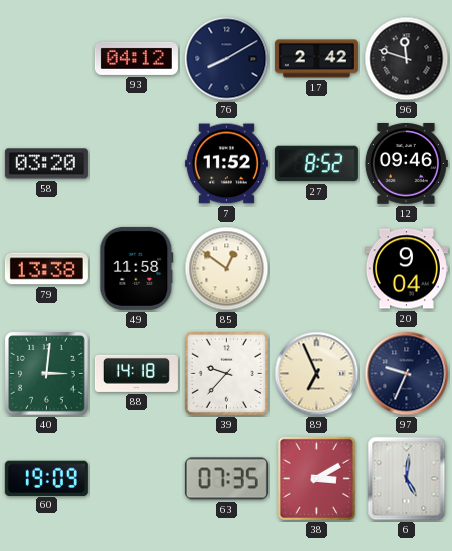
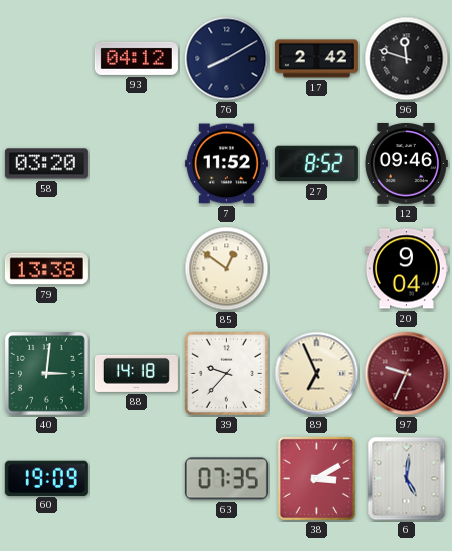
49: 11:58 -> none (137, 268)
97 dial: navy -> burgundy (407, 374)
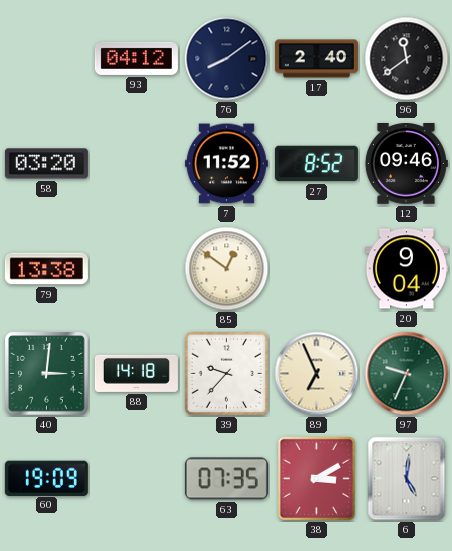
76: 8:10 -> 8:09 (227, 59)
17: 2:42 -> 2:40 (316, 59)
96: 11:48 -> 11:39 (407, 59)
97 dial: burgundy -> green (407, 374)
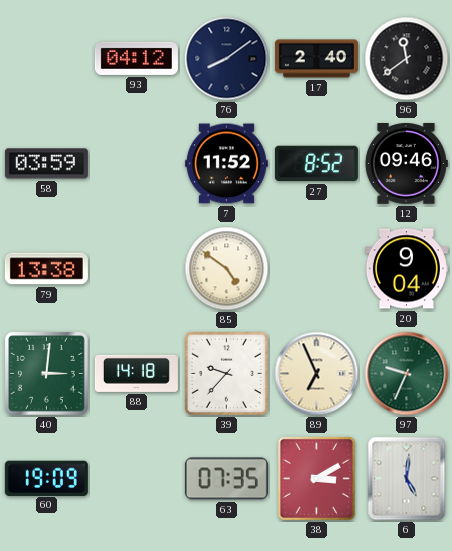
58: 03:20 -> 03:59 (46, 164)
85: 12:51 -> 4:51 (227, 269)
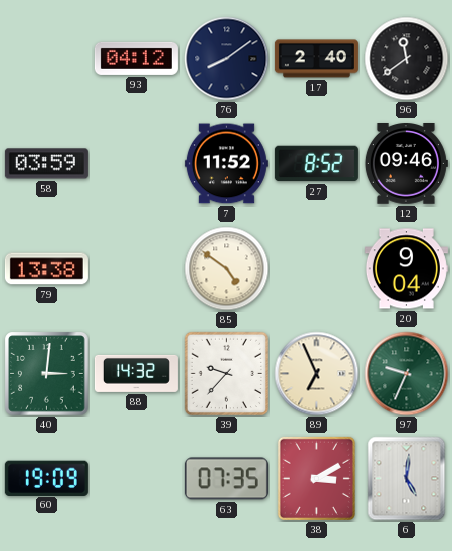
88: 14:18 -> 14:32 (136, 373)
